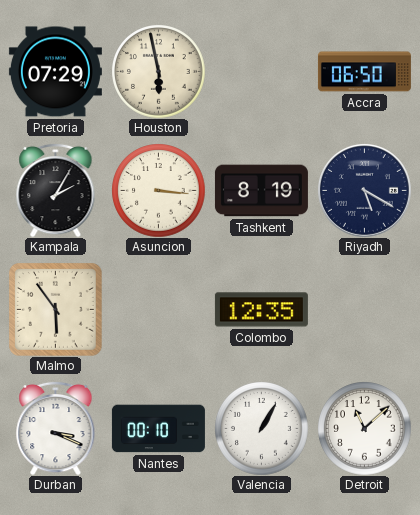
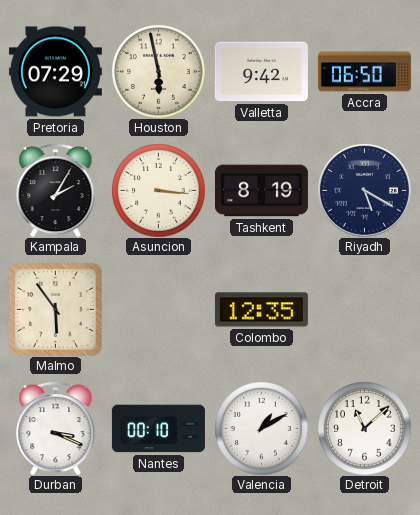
Valletta: none -> 9:42 (261, 72)
Valencia: 1:05 -> 1:10 (261, 428)
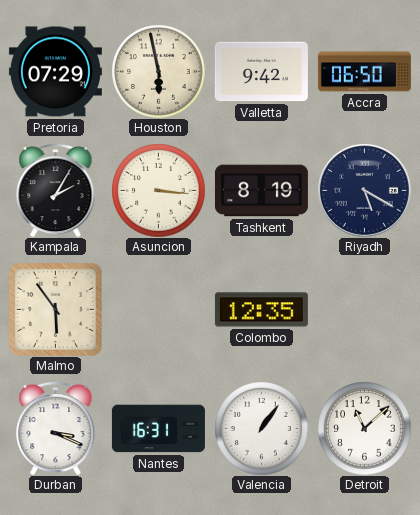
Nantes: 00:10 -> 16:31 (158, 429)
Valencia: 1:10 -> 1:06 (261, 428)
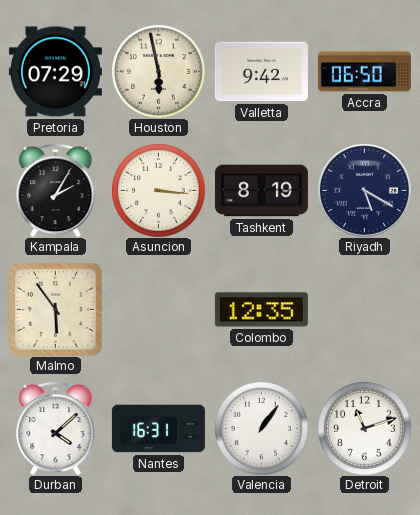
Durban: 3:19 -> 4:08 (56, 428)
Detroit: 11:08 -> 11:12 (364, 428)
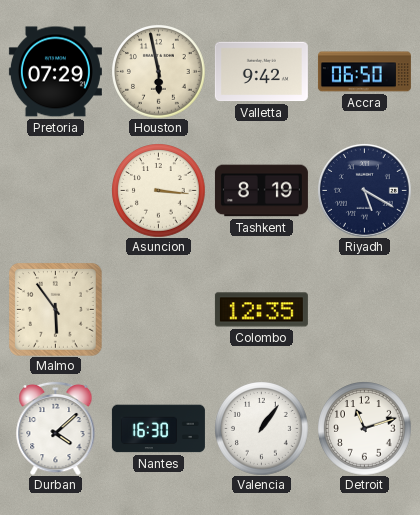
Kampala: 2:05 -> none (56, 190)
Nantes: 16:31 -> 16:30 (158, 429)
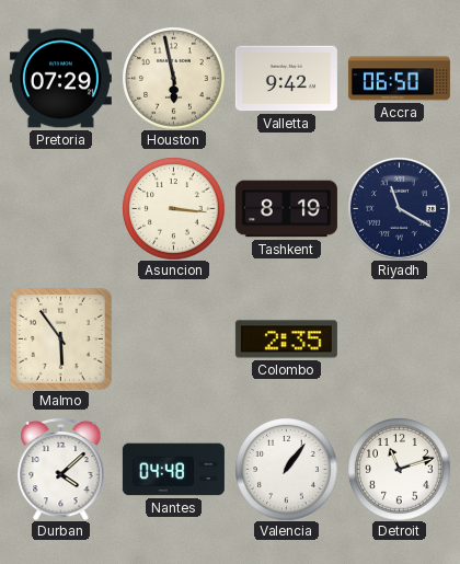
Riyadh: 5:20 -> 11:20 (399, 208)
Colombo: 12:35 -> 2:35 (286, 339)
Nantes: 16:30 -> 04:48 (173, 470)
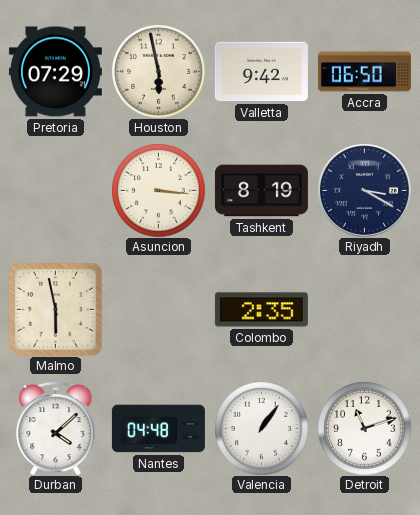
Riyadh: 11:20 -> 3:20 (364, 190)
Malmo: 5:54 -> 5:58 (56, 310)
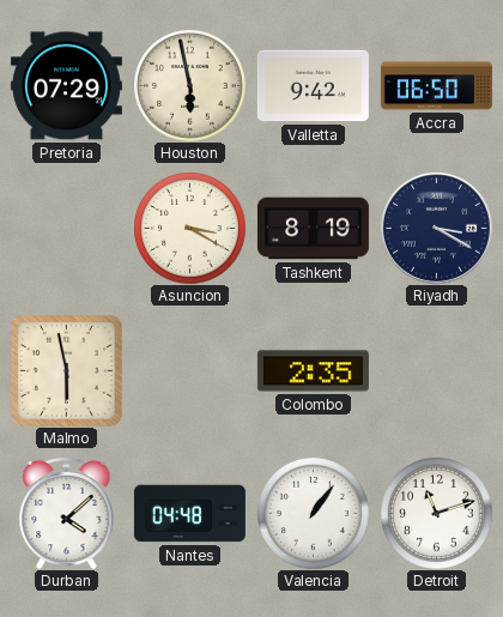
Asuncion: 3:16 -> 3:20 (189, 228)
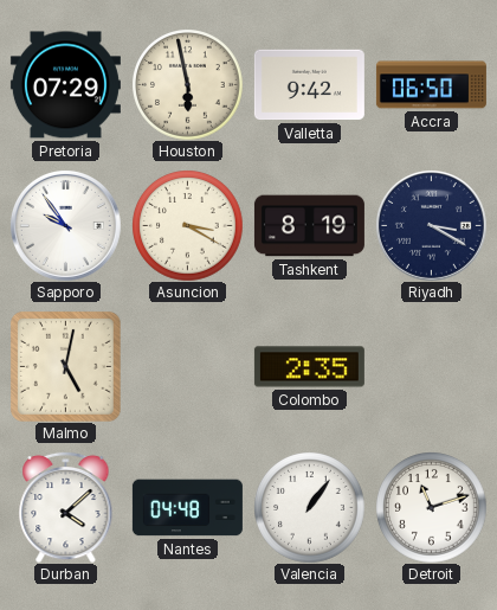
Sapporo: none -> 9:54 (65, 225)
Malmo: 5:58 -> 5:02 (66, 367)
